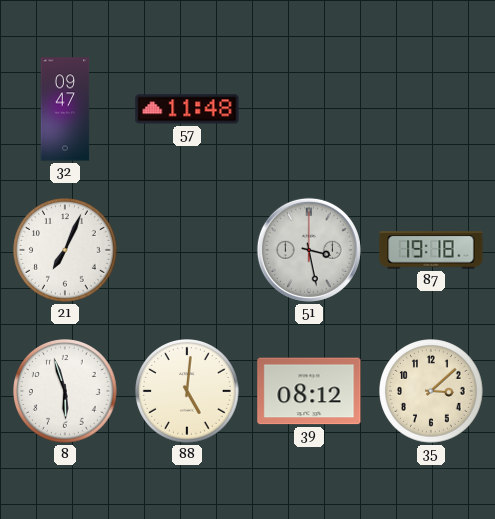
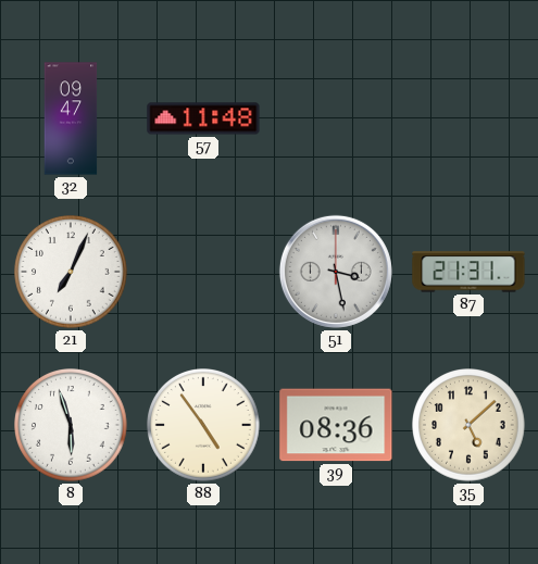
87: 19:18 -> 21:31 (468, 272)
88: 5:01 -> 4:54 (203, 425)
39: 08:12 -> 08:36 (336, 425)
35: 3:08 -> 5:08 (468, 425)
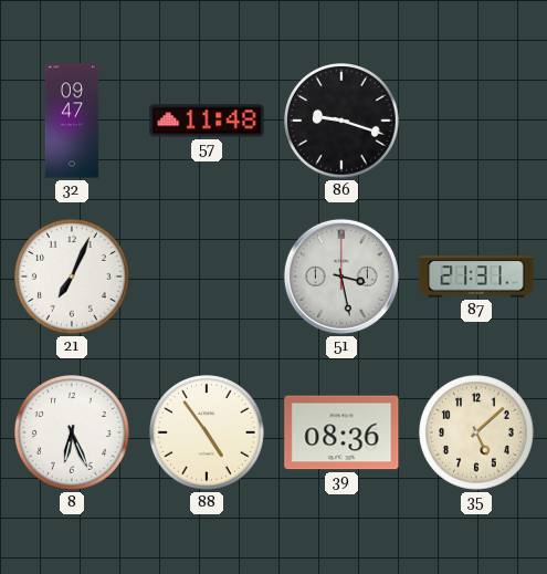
86: none -> 9:18 (341, 121)
8: 5:57 -> 6:26 (72, 432)
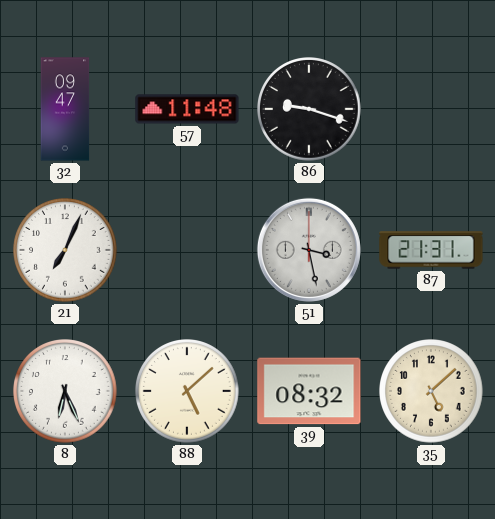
88: 4:54 -> 5:08 (187, 391)
39: 08:36 -> 08:32 (309, 391)
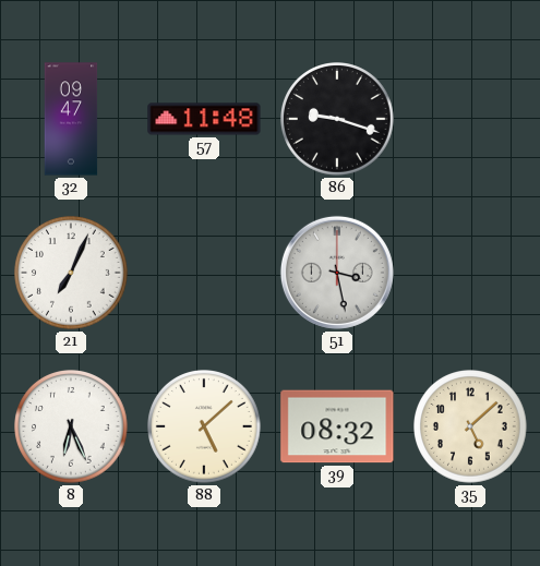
87: 21:31 -> none (431, 250)
